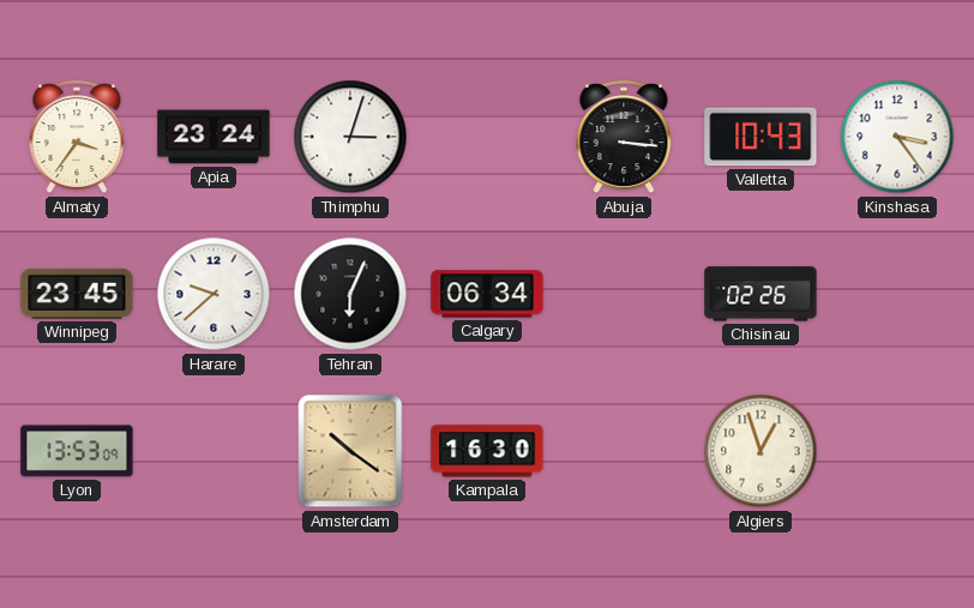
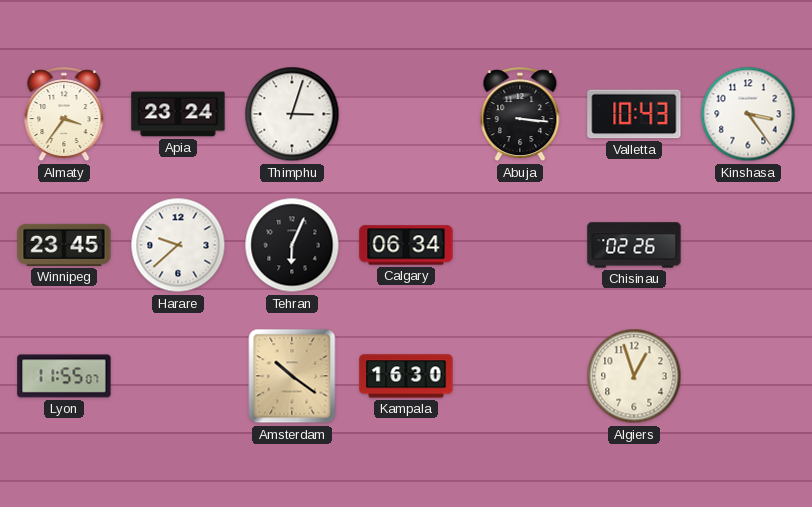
Lyon: 13:53 -> 11:55 (64, 376)
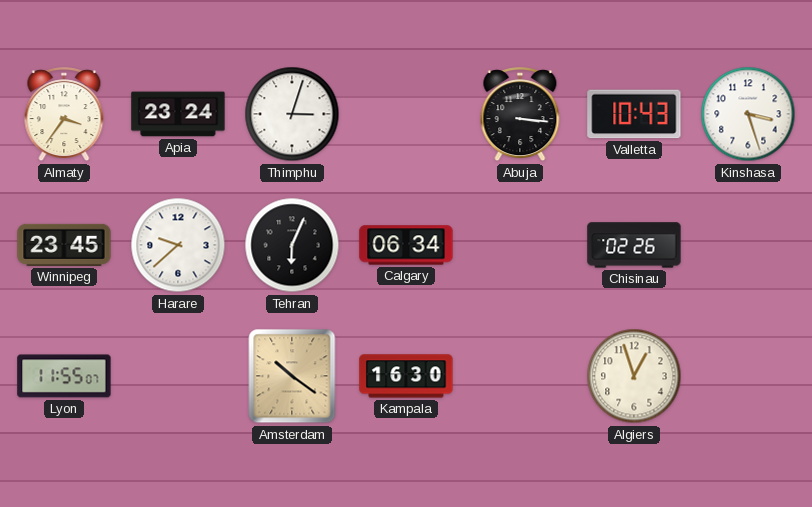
Kinshasa: 3:24 -> 3:27 (748, 114)
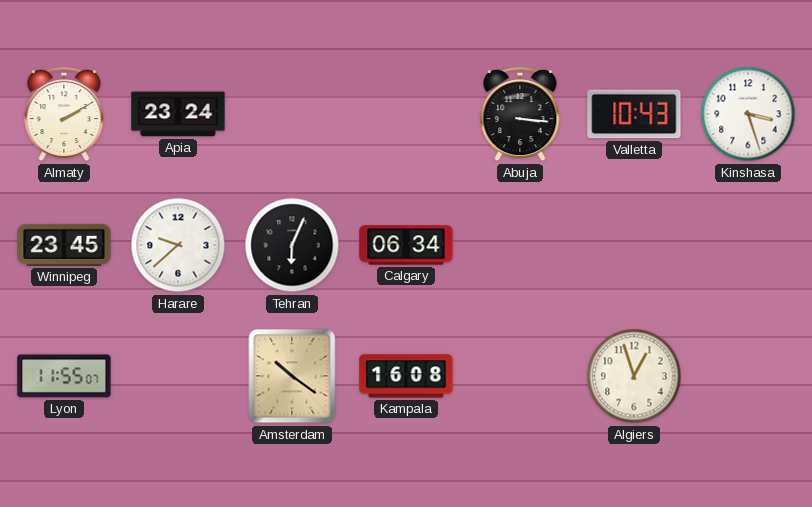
Almaty: 3:36 -> 2:10 (64, 115)
Thimphu: 3:03 -> none (292, 114)
Chisinau: 02:26 -> none (634, 245)
Kampala: 16:30 -> 16:08 (406, 376)
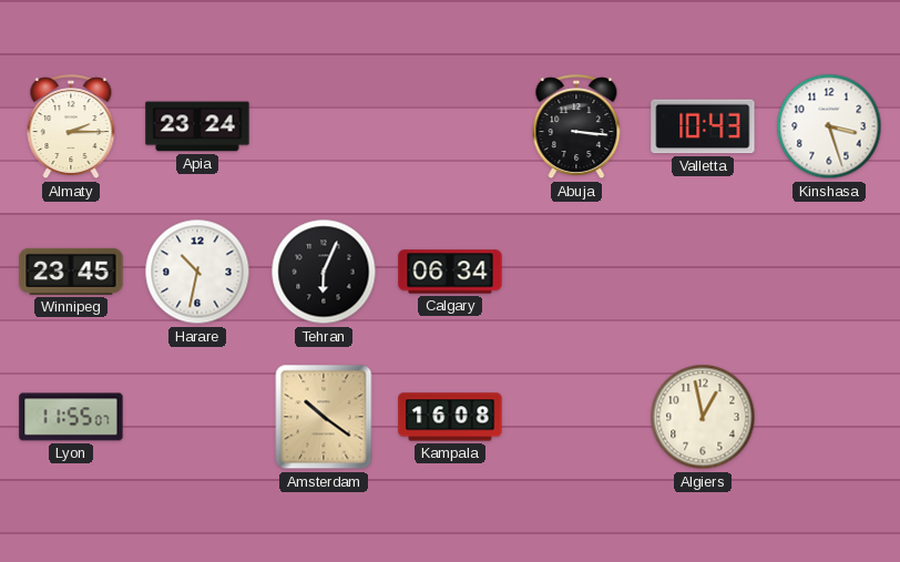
Almaty: 2:10 -> 2:15 (71, 127)
Harare: 9:38 -> 10:32 (197, 272)
Algiers: 12:57 -> 12:58 (703, 417)
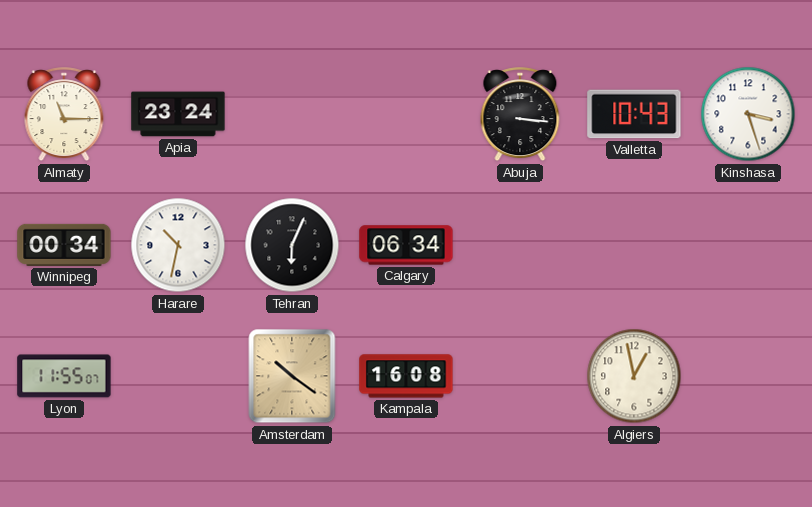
Almaty: 2:15 -> 11:15 (64, 115)
Winnipeg: 23:45 -> 00:34 (64, 245)
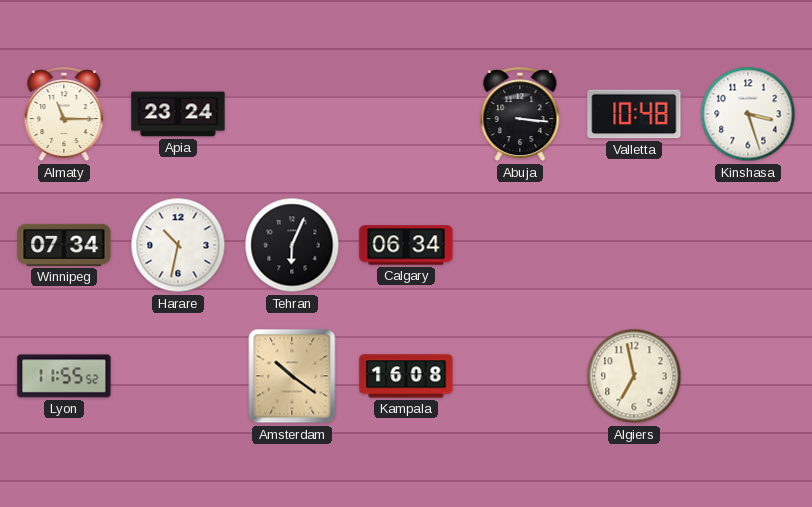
Valletta: 10:43 -> 10:48 (634, 114)
Winnipeg: 00:34 -> 07:34 (64, 245)
Lyon: 11:55:07 -> 11:55:52 (64, 376)
Algiers: 12:58 -> 6:58 (634, 376)
